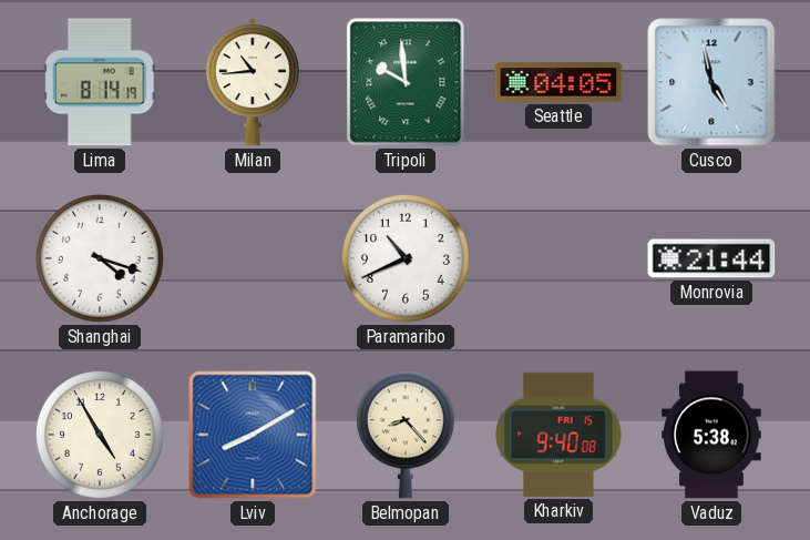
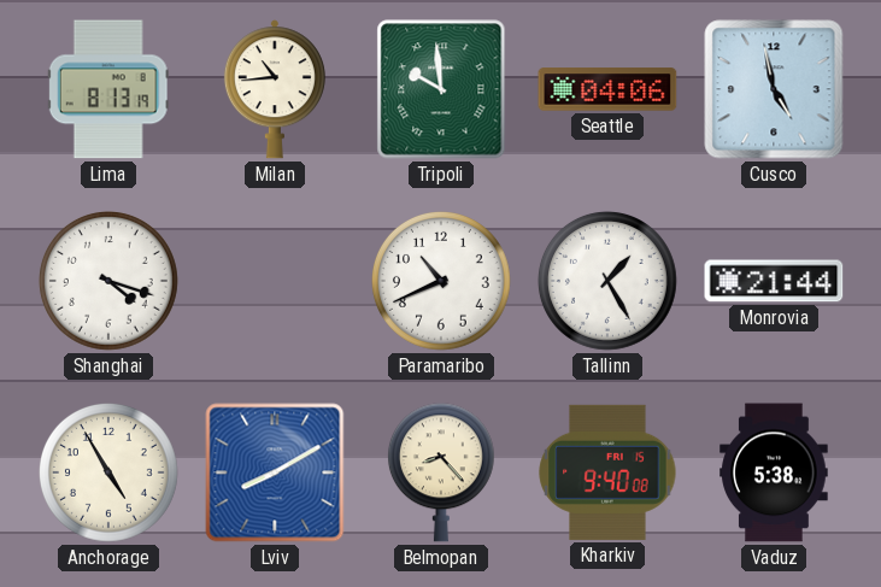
Lima: 8:14 -> 8:13 (108, 89)
Seattle: 04:05 -> 04:06 (607, 89)
Tallinn: none -> 1:25 (607, 281)
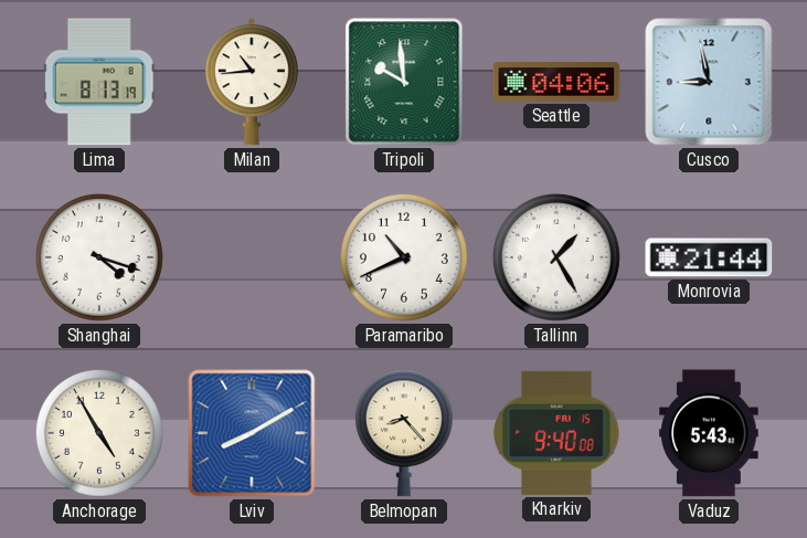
Cusco: 4:58 -> 8:58 (709, 82)
Vaduz: 5:38 -> 5:43 (709, 433)
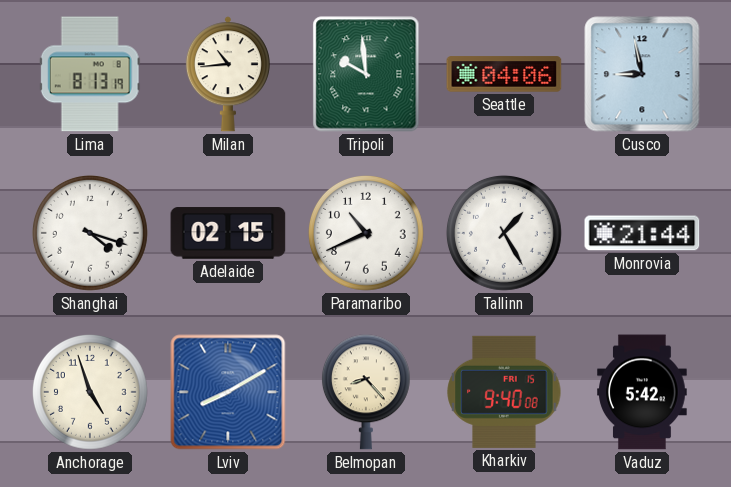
Adelaide: none -> 02:15 (228, 233)
Anchorage: 4:55 -> 4:57 (90, 392)
Vaduz: 5:43 -> 5:42 (642, 392)
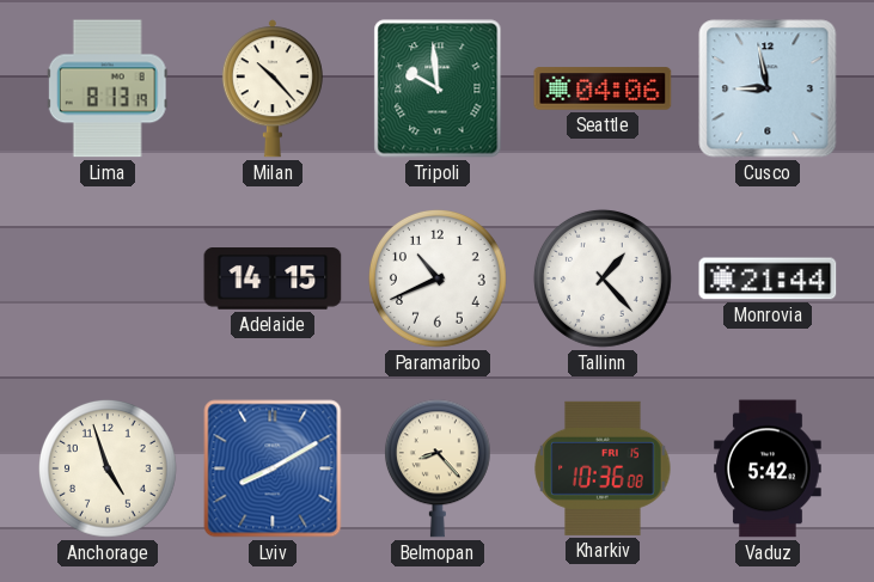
Milan: 10:44 -> 10:23 (273, 88)
Shanghai: 4:18 -> none (90, 233)
Adelaide: 02:15 -> 14:15 (273, 278)
Tallinn: 1:25 -> 1:23 (603, 278)
Kharkiv: 9:40 -> 10:36 (603, 468)
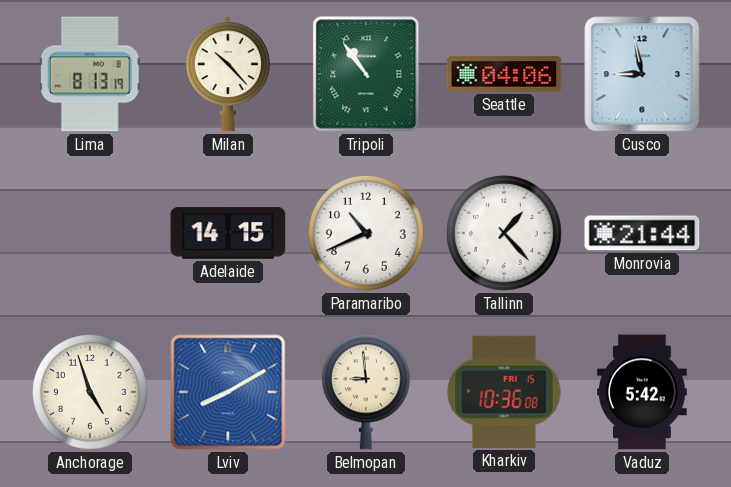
Tripoli: 9:59 -> 10:54 (366, 74)
Belmopan: 8:23 -> 8:59 (366, 392)
